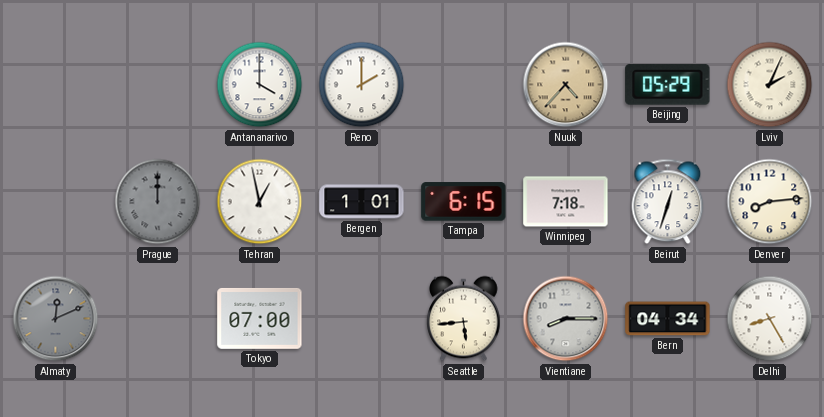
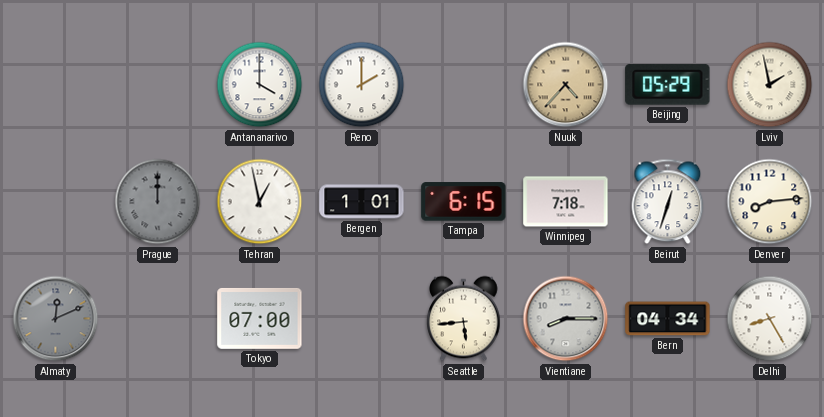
Lviv: 2:04 -> 1:58 (770, 85)
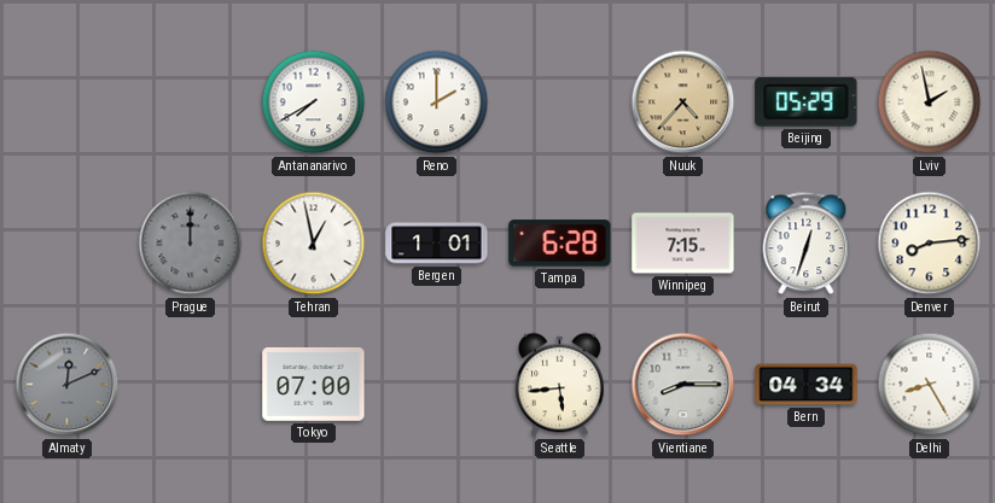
Antananarivo: 4:00 -> 7:40 (314, 103)
Tampa: 6:15 -> 6:28 (560, 244)
Winnipeg: 7:18 -> 7:15 (683, 244)
